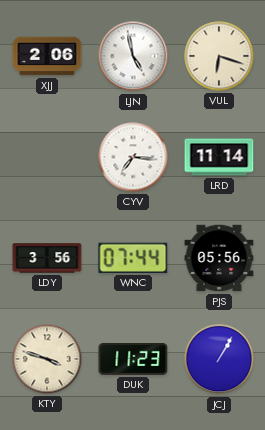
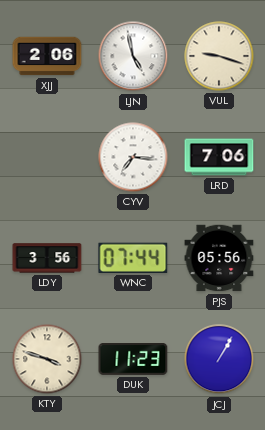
VUL: 6:18 -> 9:18 (219, 56)
LRD: 11:14 -> 7:06 (219, 157)
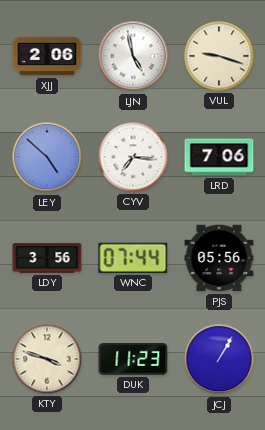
LEY: none -> 4:52 (47, 157)
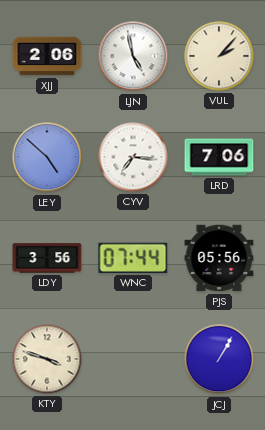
VUL: 9:18 -> 2:07 (219, 56)
DUK: 11:23 -> none (133, 360)
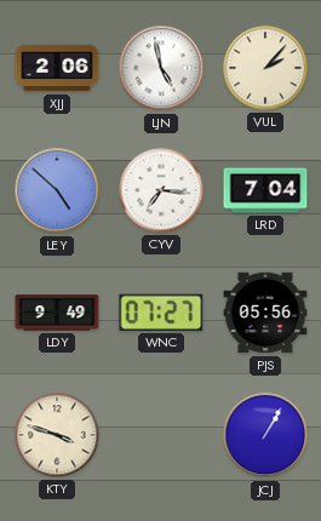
LRD: 7:06 -> 7:04 (265, 190)
LDY: 3:56 -> 9:49 (57, 313)
WNC: 07:44 -> 07:27 (161, 313)
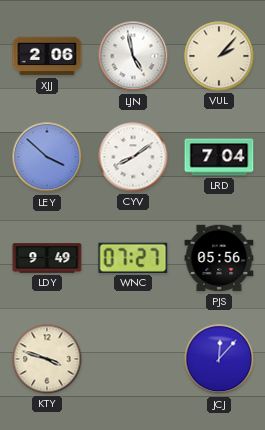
LEY: 4:52 -> 3:52 (47, 157)
CYV: 7:16 -> 8:09 (133, 157)
JCJ: 1:05 -> 12:07 (219, 359)
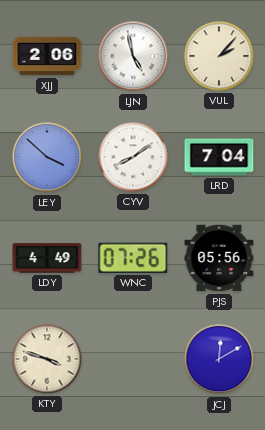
LDY: 9:49 -> 4:49 (47, 258)
WNC: 07:27 -> 07:26 (133, 258)
JCJ: 12:07 -> 12:10 (219, 359)
